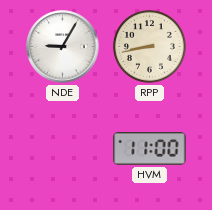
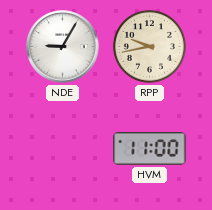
RPP: 8:43 -> 9:43 (149, 46)
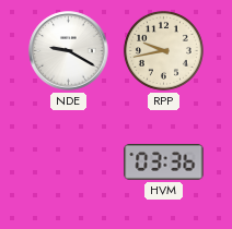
NDE: 9:05 -> 9:20 (69, 51)
HVM: 11:00 -> 03:36 (164, 162)
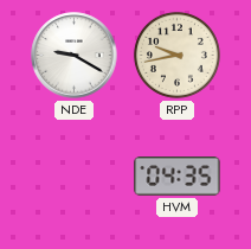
HVM: 03:36 -> 04:35 (178, 177)
